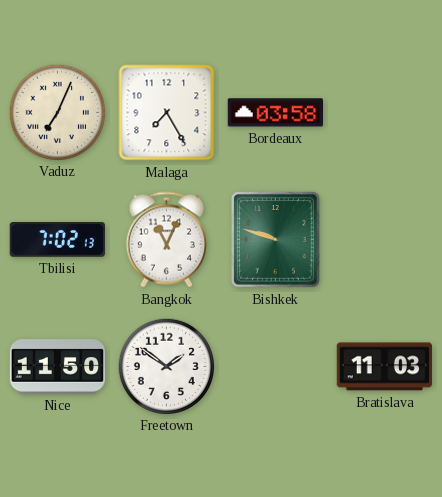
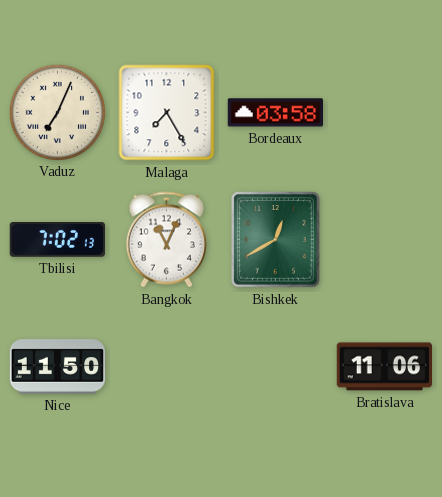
Bishkek: 9:48 -> 12:40 (276, 240)
Freetown: 1:51 -> none (166, 366)
Bratislava: 11:03 -> 11:06 (384, 367)
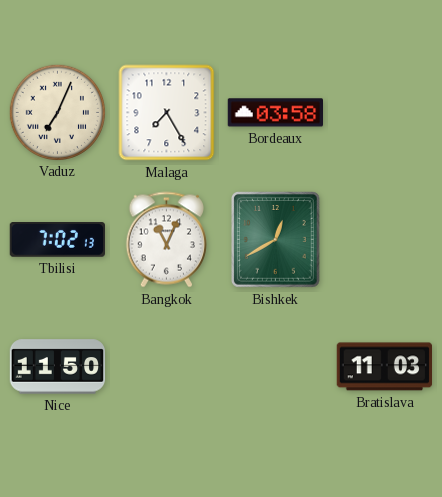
Bratislava: 11:06 -> 11:03 (384, 367)
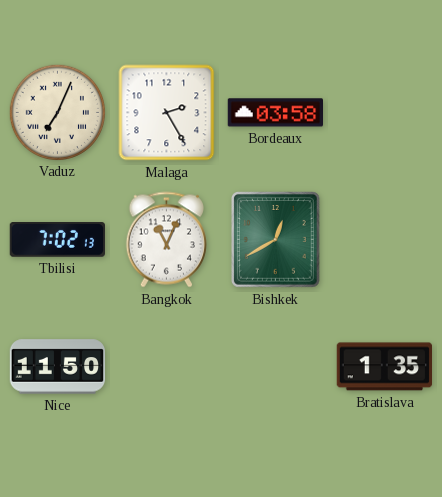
Malaga: 7:25 -> 2:25 (167, 113)
Bratislava: 11:03 -> 1:35 (384, 367)
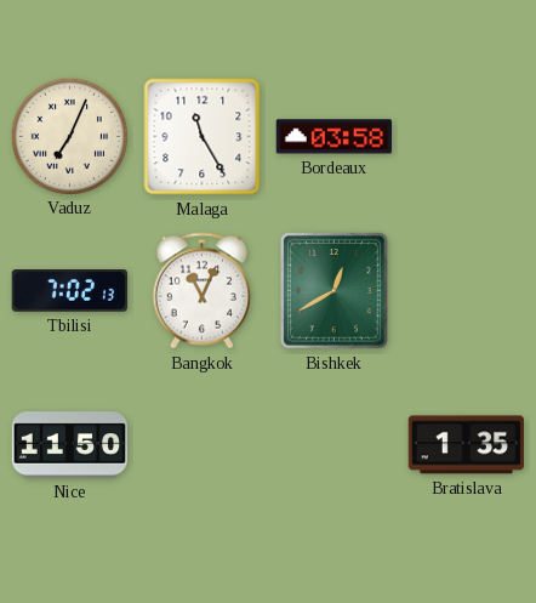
Malaga: 2:25 -> 11:25 (203, 137)
